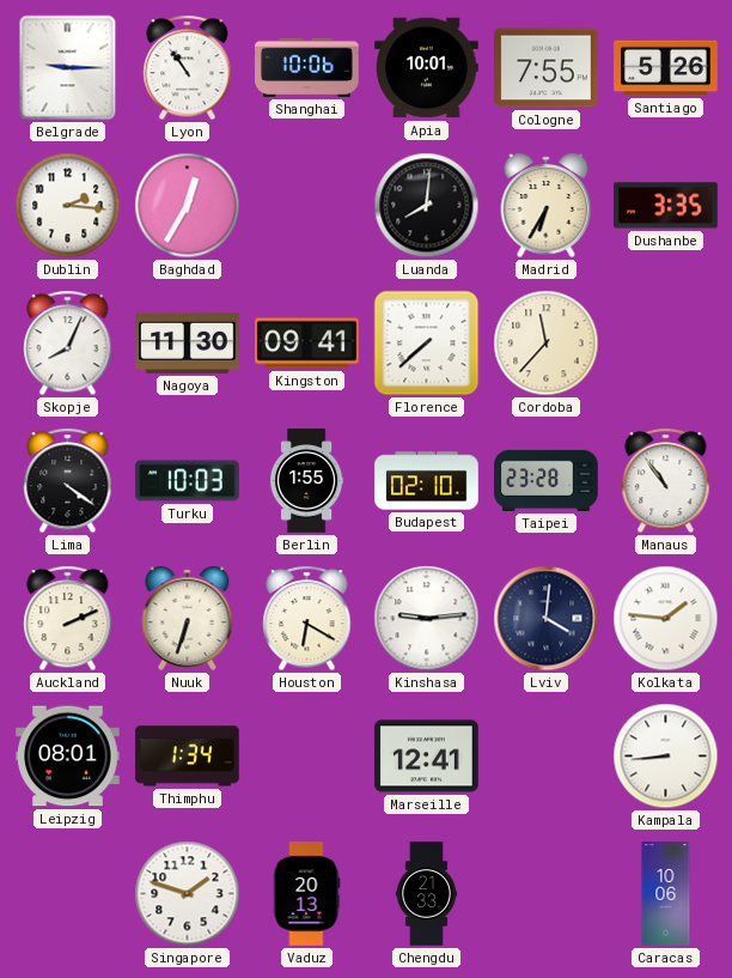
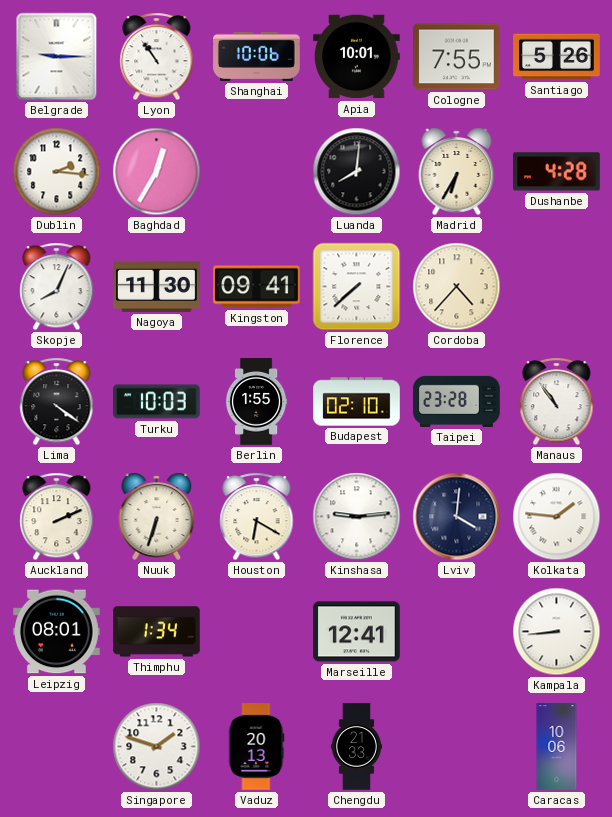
Dushanbe: 3:35 -> 4:28 (557, 172)
Cordoba: 11:37 -> 4:37 (457, 287)
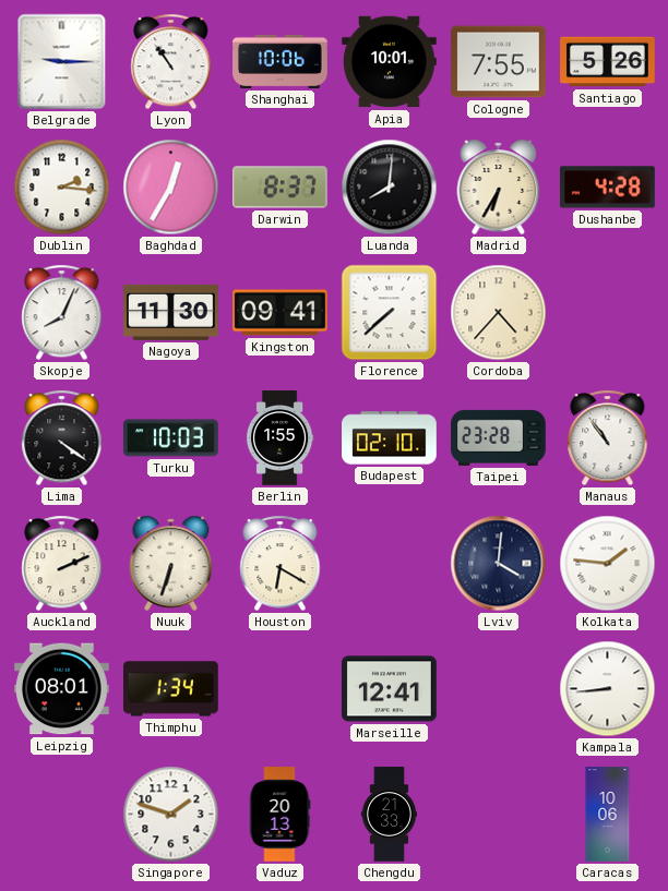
Darwin: none -> 8:37 (281, 188)
Kinshasa: 9:14 -> none (357, 517)
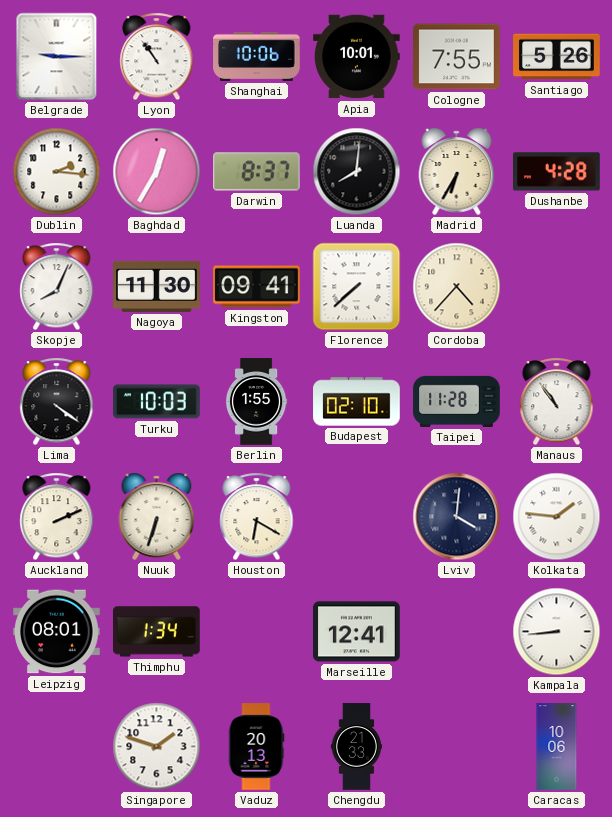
Taipei: 23:28 -> 11:28 (457, 401)
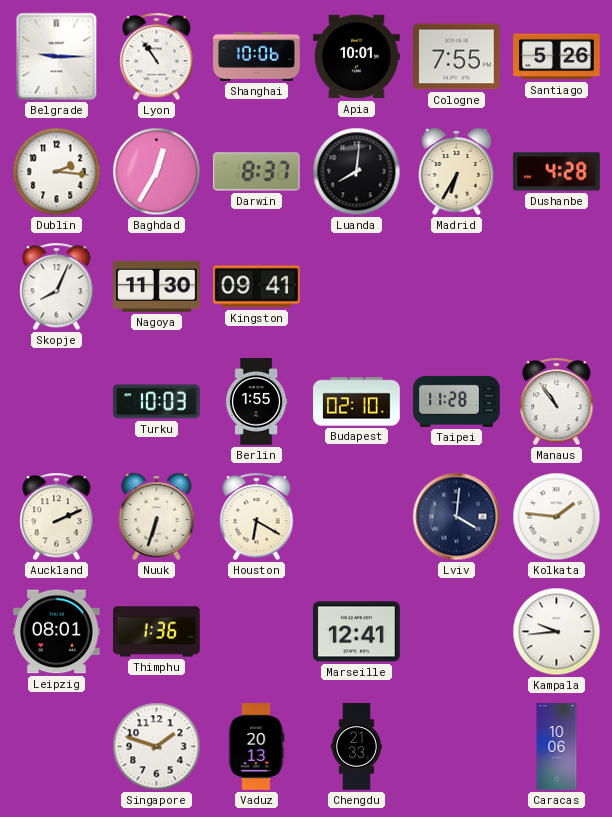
Florence: 7:38 -> none (357, 287)
Cordoba: 4:37 -> none (457, 287)
Lima: 4:21 -> none (57, 402)
Thimphu: 1:34 -> 1:36 (157, 632)
Kampala: 8:44 -> 9:44 (557, 632)
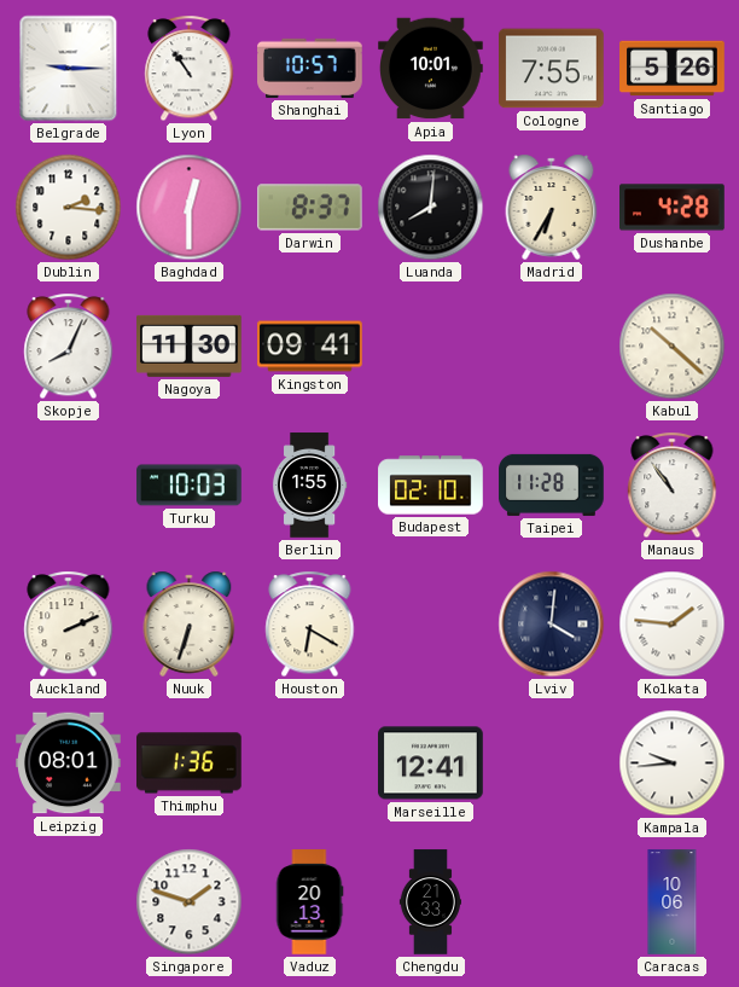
Shanghai: 10:06 -> 10:57 (310, 68)
Baghdad: 12:35 -> 12:30 (190, 208)
Kabul: none -> 10:22 (673, 347)
